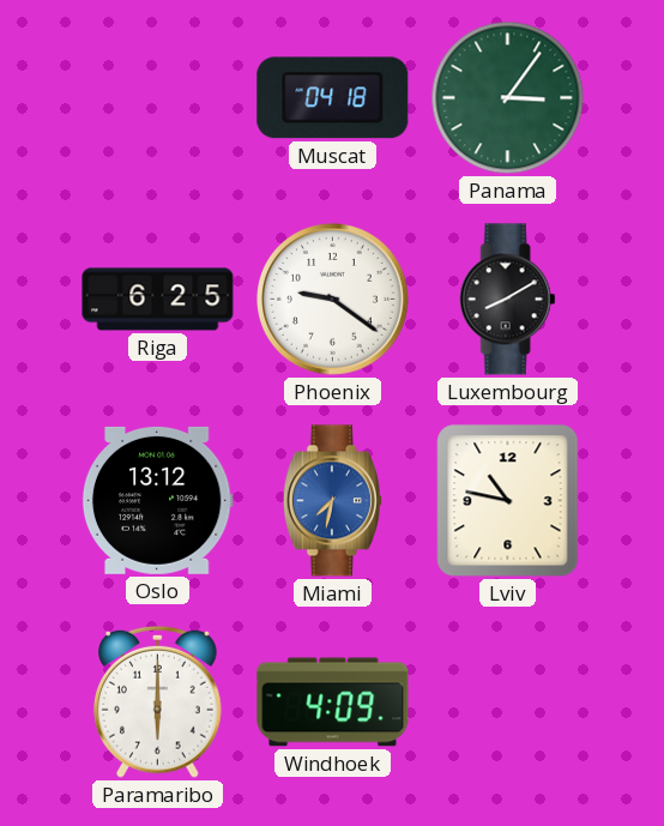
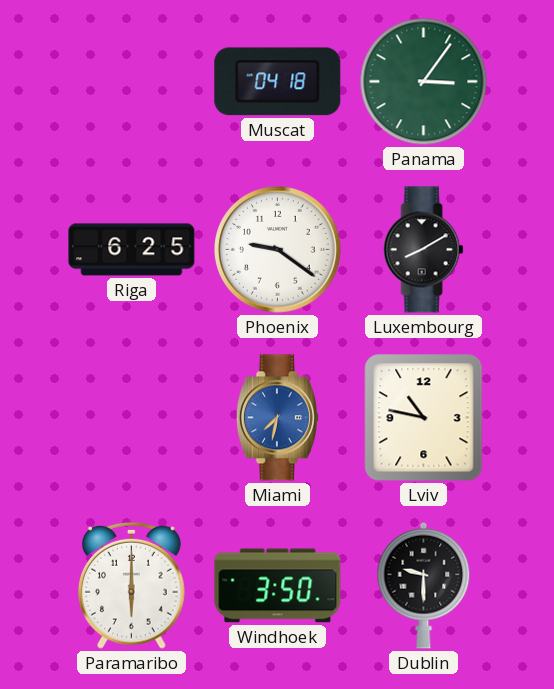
Oslo: 13:12 -> none (157, 500)
Windhoek: 4:09 -> 3:50 (278, 586)
Dublin: none -> 9:30 (424, 585)
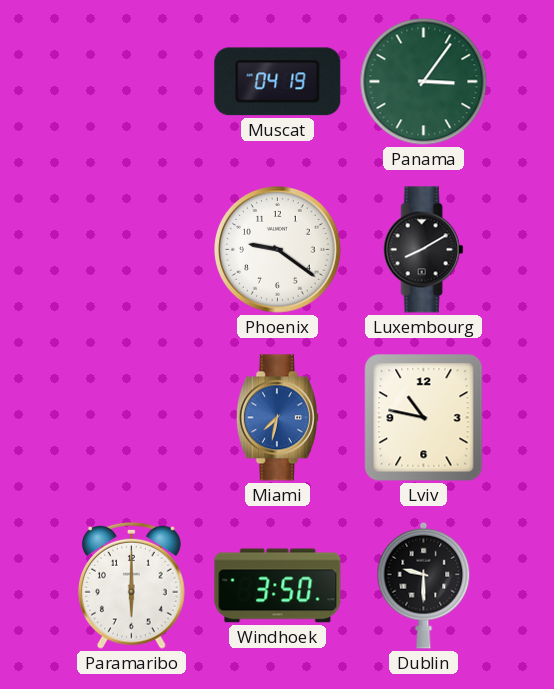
Muscat: 04:18 -> 04:19 (278, 82)
Riga: 6:25 -> none (132, 250)
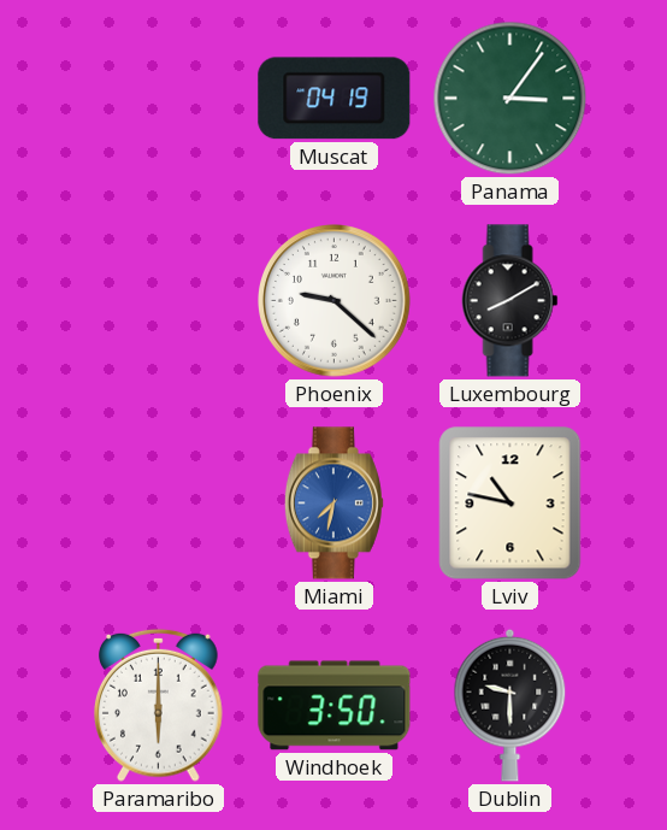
Phoenix: 9:21 -> 9:22 (335, 301)
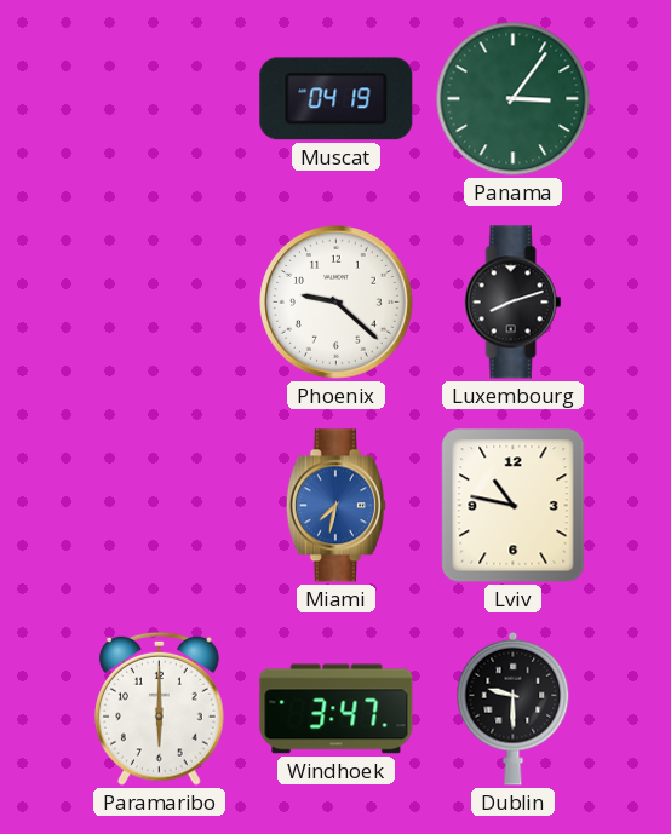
Luxembourg: 8:10 -> 8:12 (514, 303)
Windhoek: 3:50 -> 3:47 (337, 709)
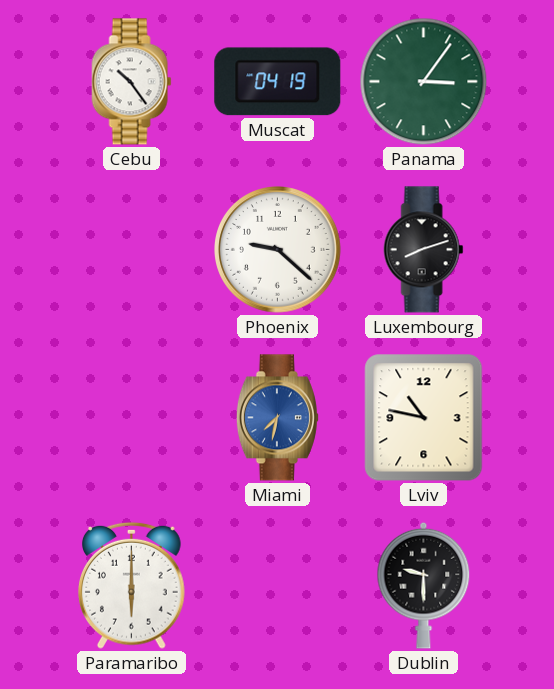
Cebu: none -> 10:24 (132, 82)
Windhoek: 3:47 -> none (337, 709)
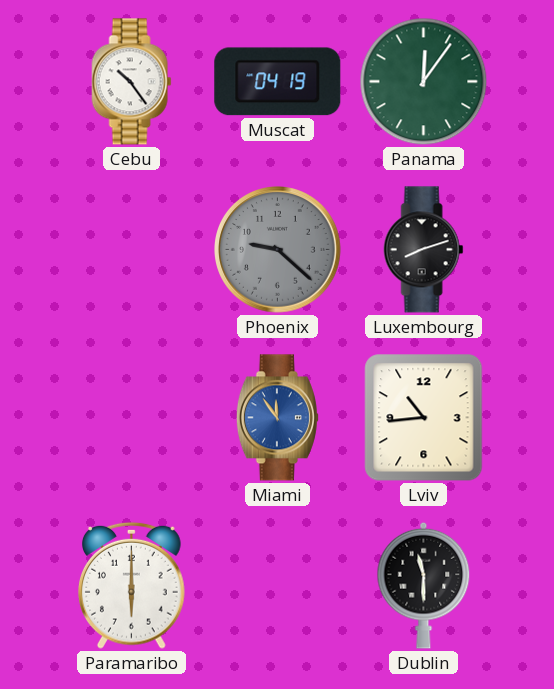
Panama: 3:06 -> 12:06 (424, 82)
Phoenix dial: white -> grey (278, 250)
Miami: 7:32 -> 11:54 (277, 418)
Lviv: 10:47 -> 10:44 (424, 418)
Dublin: 9:30 -> 11:30 (424, 585)
